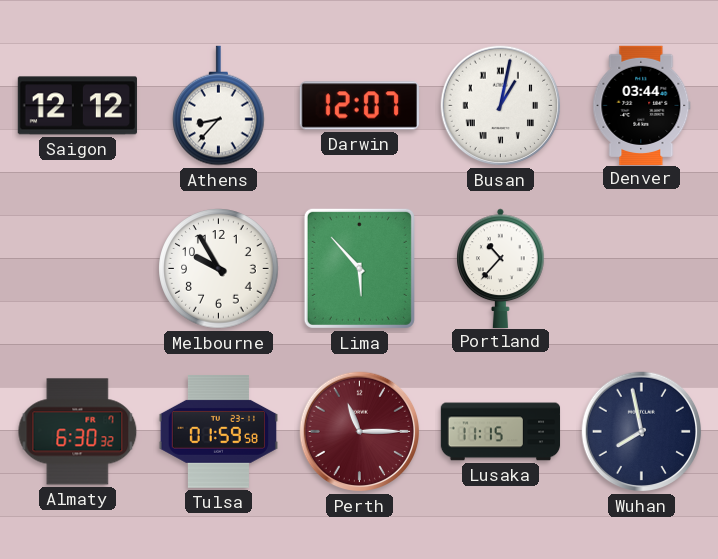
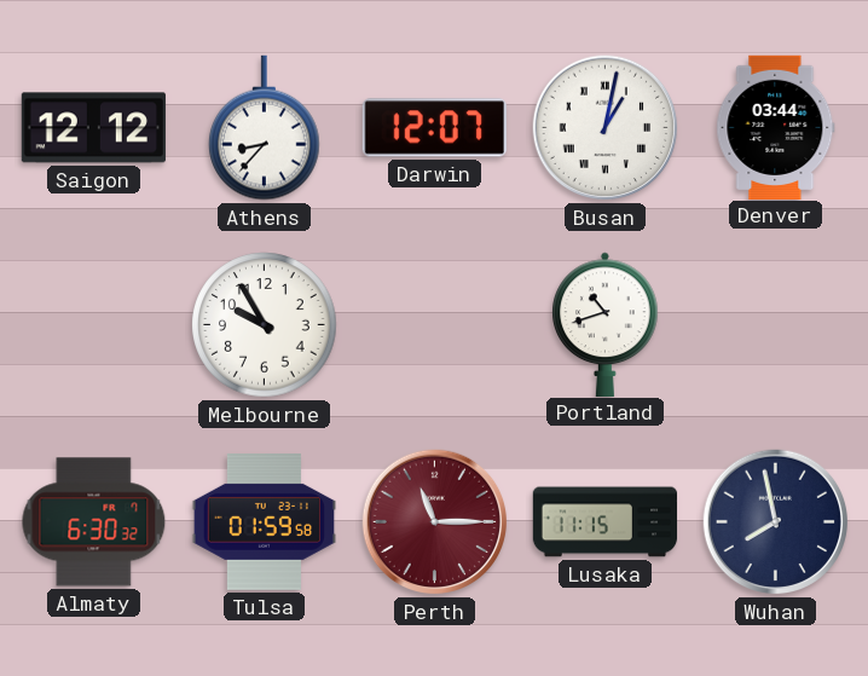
Lima: 5:53 -> none (359, 268)
Portland: 10:37 -> 10:42 (606, 324)
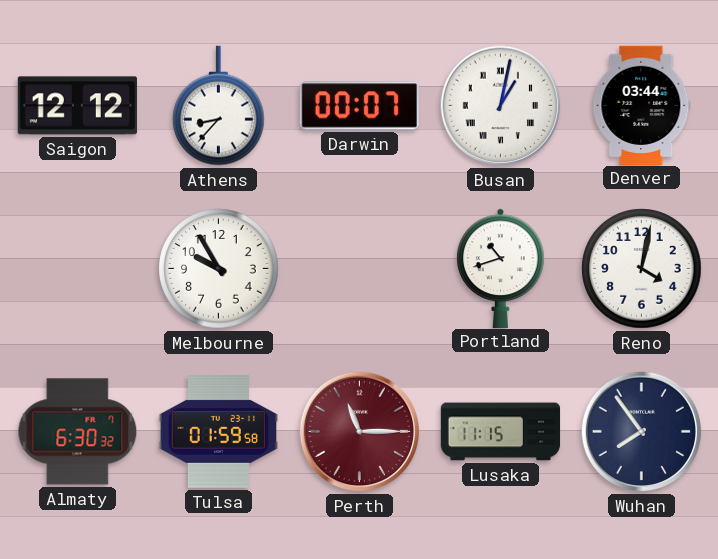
Darwin: 12:07 -> 00:07 (359, 106)
Reno: none -> 4:02 (642, 269)
Wuhan: 7:58 -> 7:54 (642, 432)
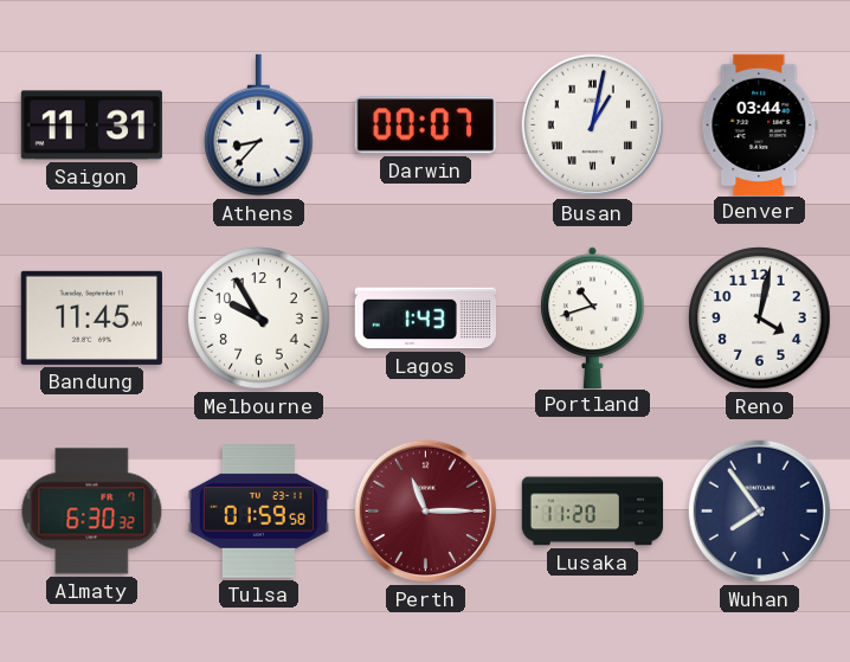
Saigon: 12:12 -> 11:31 (91, 126)
Bandung: none -> 11:45 (91, 317)
Lagos: none -> 1:43 (425, 319)
Lusaka: 11:15 -> 11:20 (593, 512)
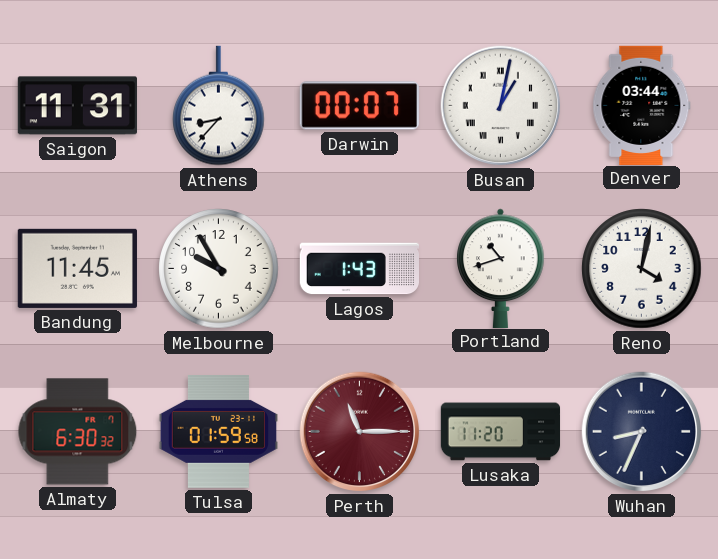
Wuhan: 7:54 -> 8:34 (642, 432)
